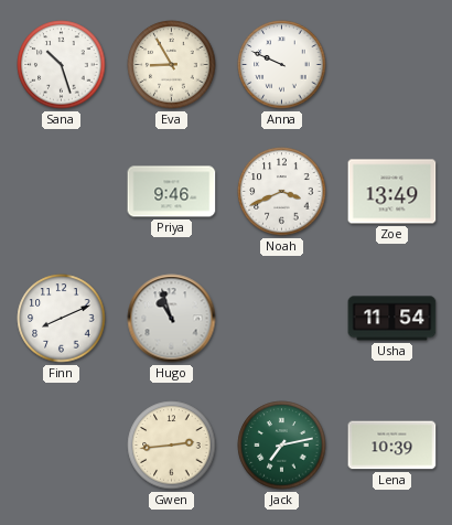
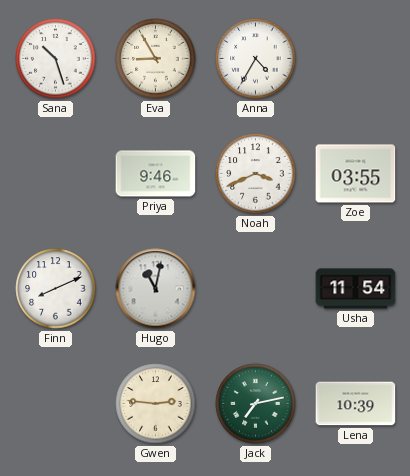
Anna: 9:49 -> 4:35 (256, 59)
Zoe: 13:49 -> 03:55 (356, 174)
Hugo: 10:57 -> 11:02 (156, 289)
Gwen: 2:44 -> 2:46 (156, 404)
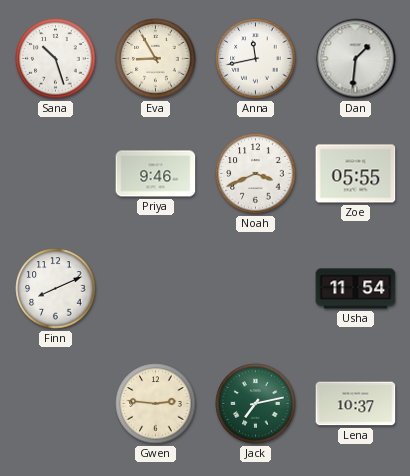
Anna: 4:35 -> 11:43 (256, 59)
Dan: none -> 1:31 (356, 59)
Zoe: 03:55 -> 05:55 (356, 174)
Hugo: 11:02 -> none (156, 289)
Lena: 10:39 -> 10:37 (356, 404)
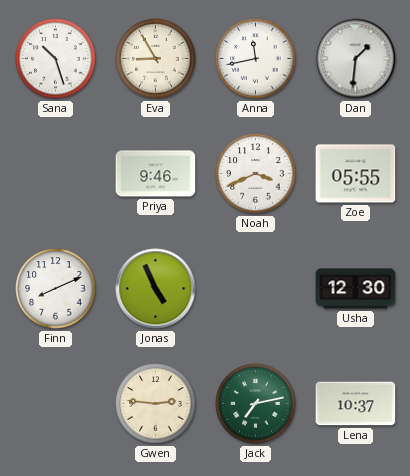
Jonas: none -> 4:56 (156, 289)
Usha: 11:54 -> 12:30 (356, 289)
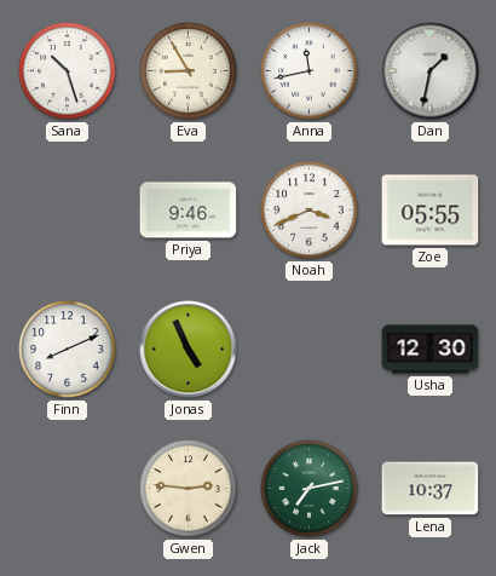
Dan: 1:31 -> 1:32 (431, 71)
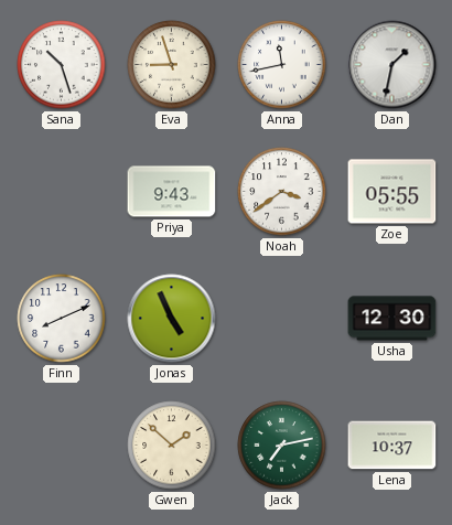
Eva: 8:55 -> 8:57 (172, 65)
Priya: 9:46 -> 9:43 (172, 192)
Noah: 3:41 -> 3:39 (282, 192)
Gwen: 2:46 -> 1:52 (172, 446)
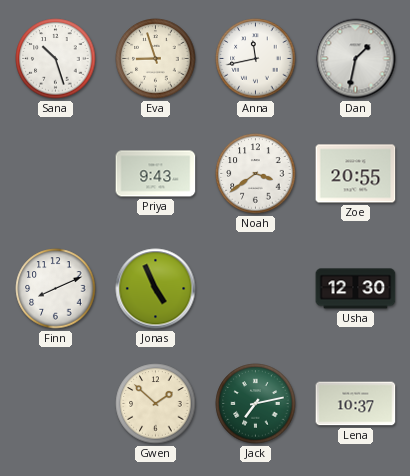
Zoe: 05:55 -> 20:55 (356, 174)
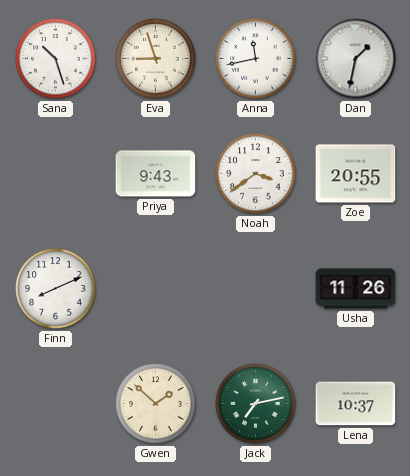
Jonas: 4:56 -> none (156, 289)
Usha: 12:30 -> 11:26 (356, 289)
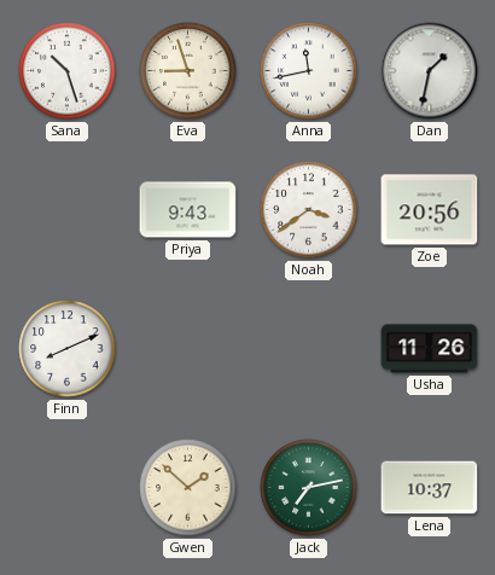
Zoe: 20:55 -> 20:56 (430, 210)
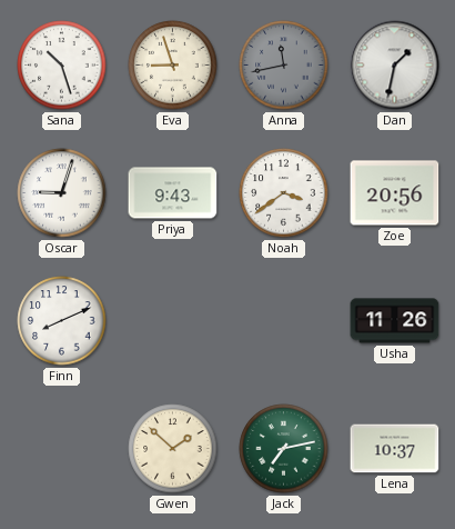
Anna dial: white -> grey (284, 66)
Oscar: none -> 9:03 (62, 193)
